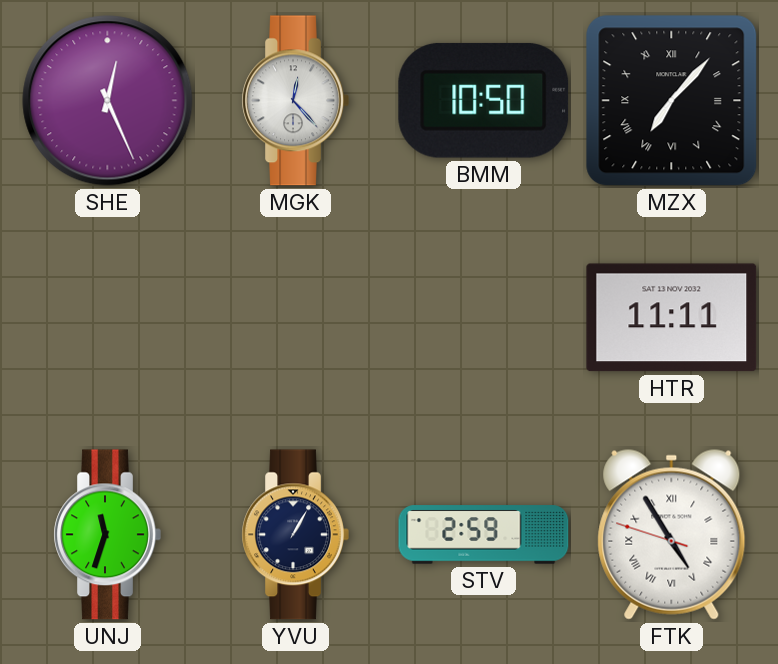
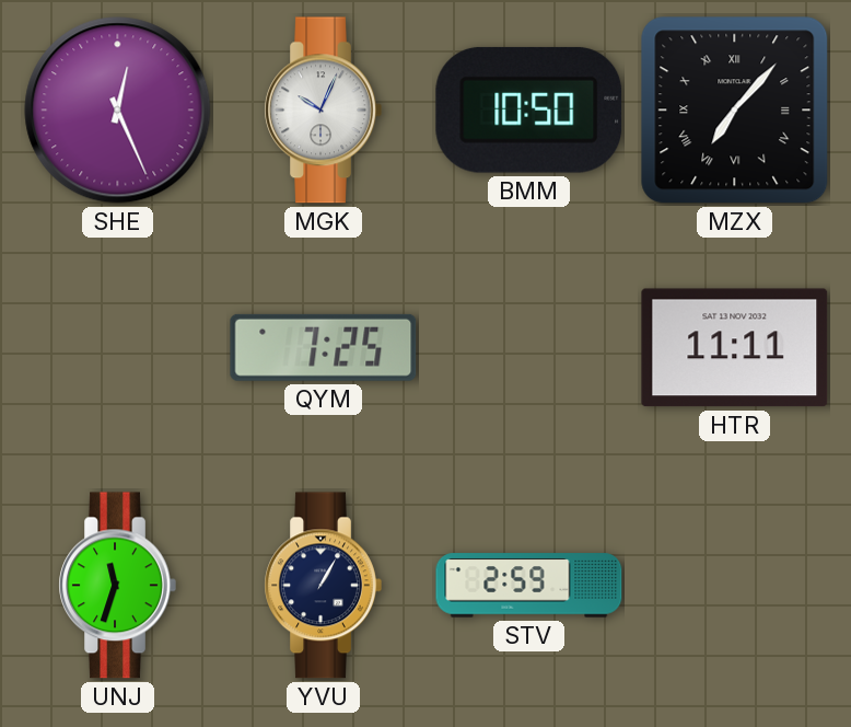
MGK: 12:23 -> 10:04 (323, 111)
QYM: none -> 7:25 (324, 347)
FTK: 4:54 -> none (672, 534)
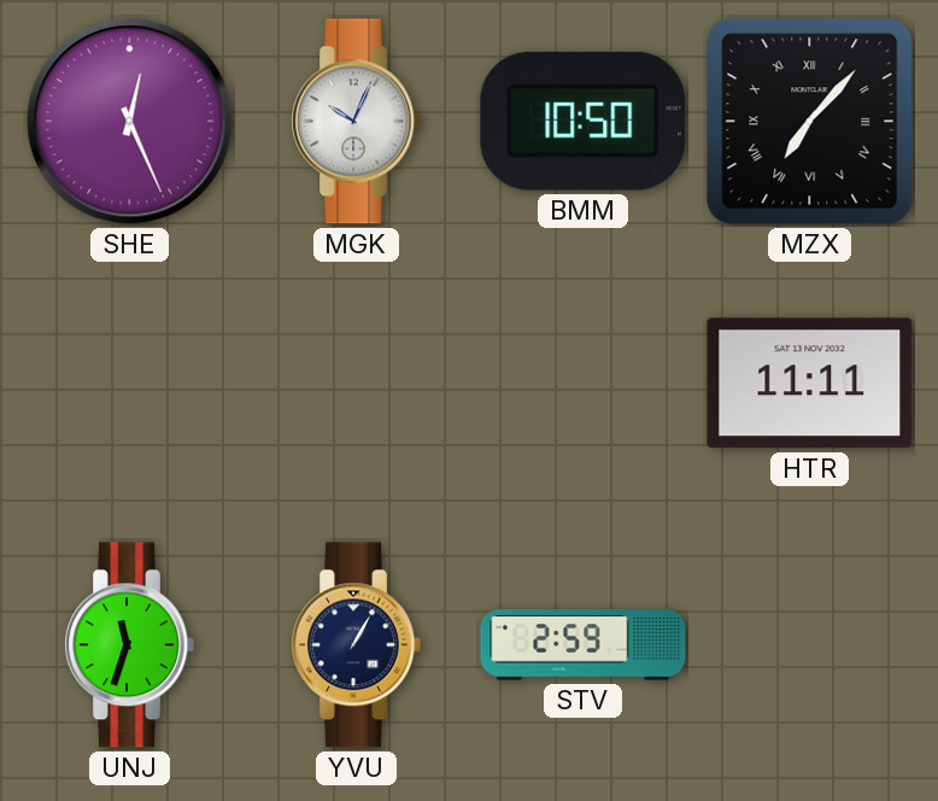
QYM: 7:25 -> none (324, 347)
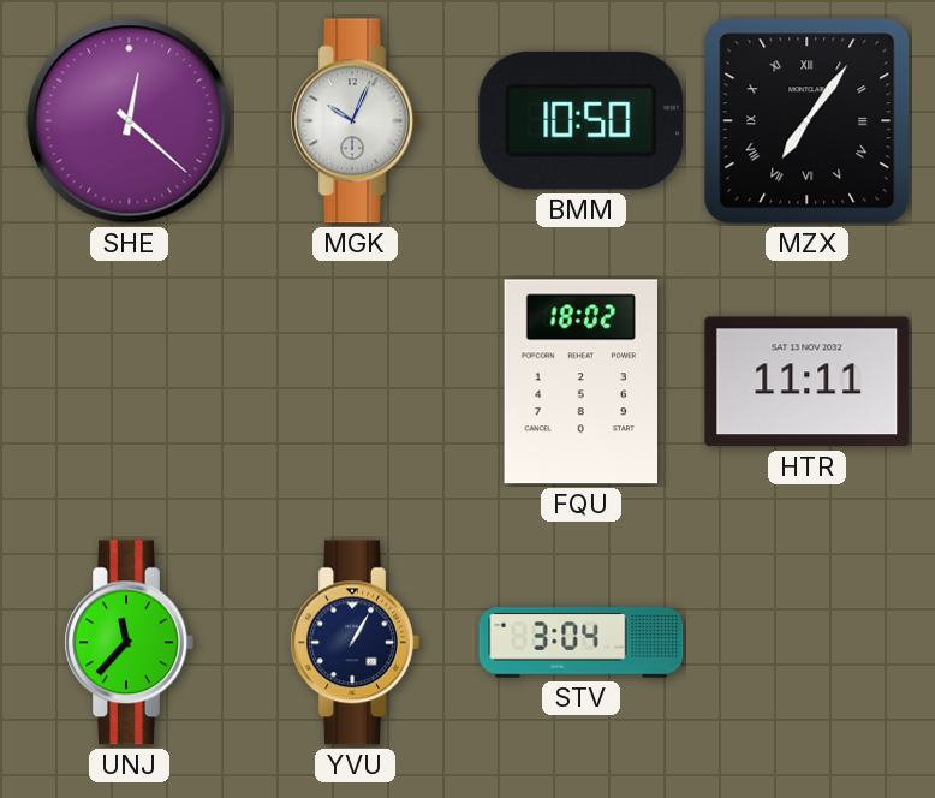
SHE: 12:26 -> 12:22 (130, 121)
MZX: 7:07 -> 7:06 (808, 121)
FQU: none -> 18:02 (582, 382)
UNJ: 11:33 -> 11:37 (129, 643)
STV: 2:59 -> 3:04 (582, 643)
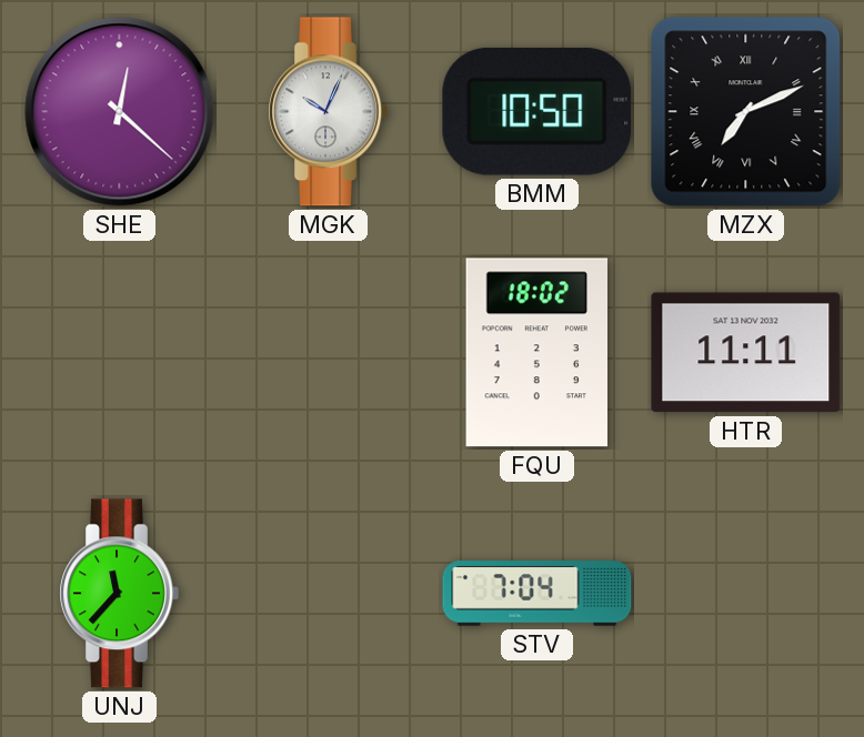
MZX: 7:06 -> 7:11 (746, 112)
YVU: 1:05 -> none (355, 643)
STV: 3:04 -> 7:04 (538, 594)
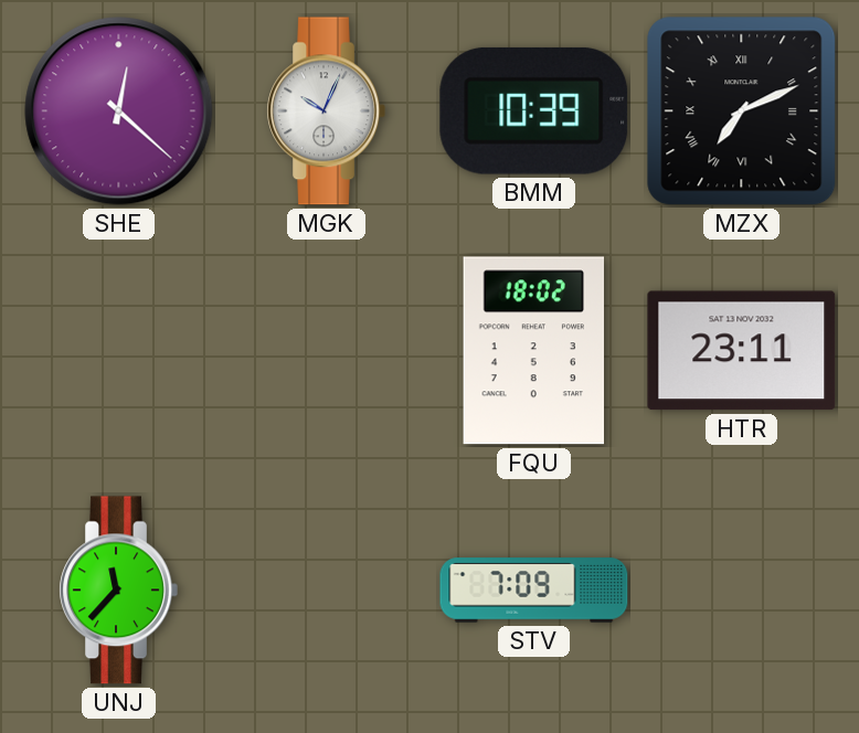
BMM: 10:50 -> 10:39 (534, 110)
HTR: 11:11 -> 23:11 (742, 351)
STV: 7:04 -> 7:09 (534, 591)
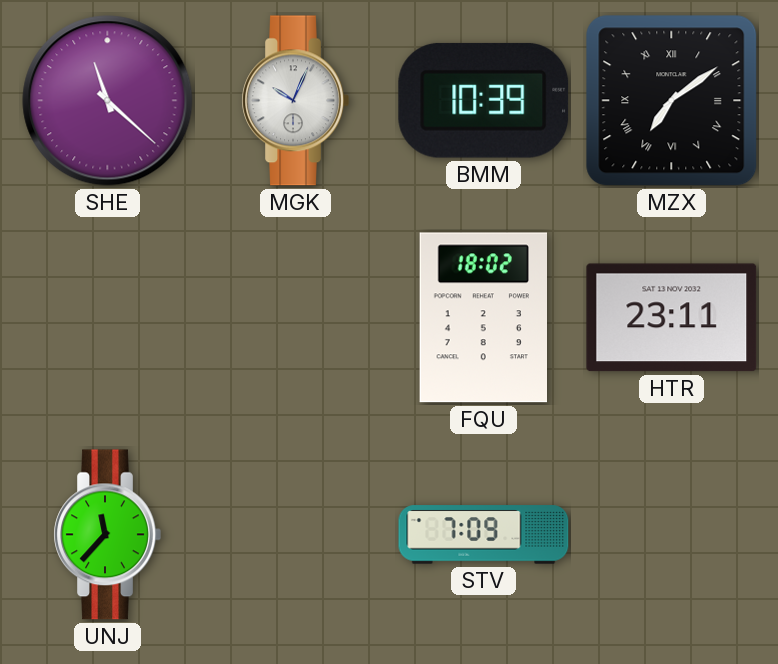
SHE: 12:22 -> 11:22 (108, 101)
MZX: 7:11 -> 7:09 (672, 101)
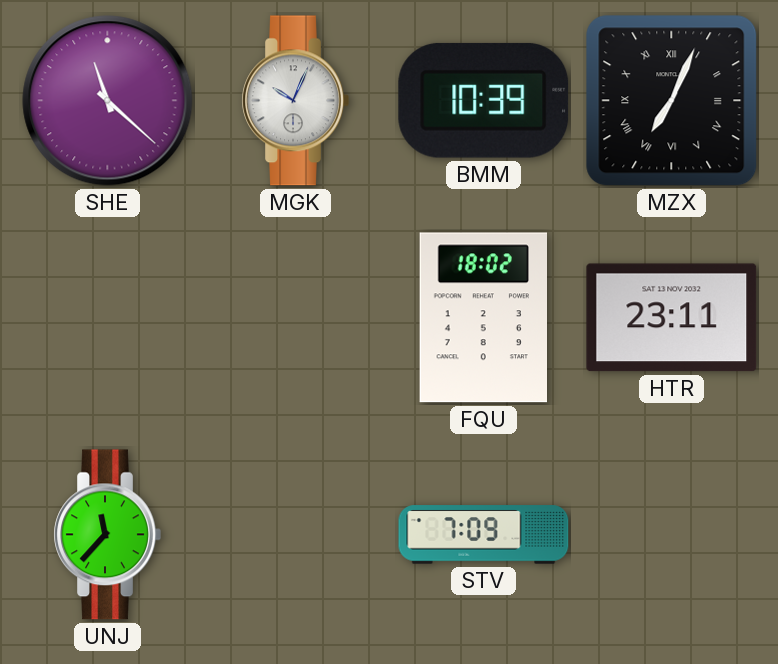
MZX: 7:09 -> 7:04 (672, 101)
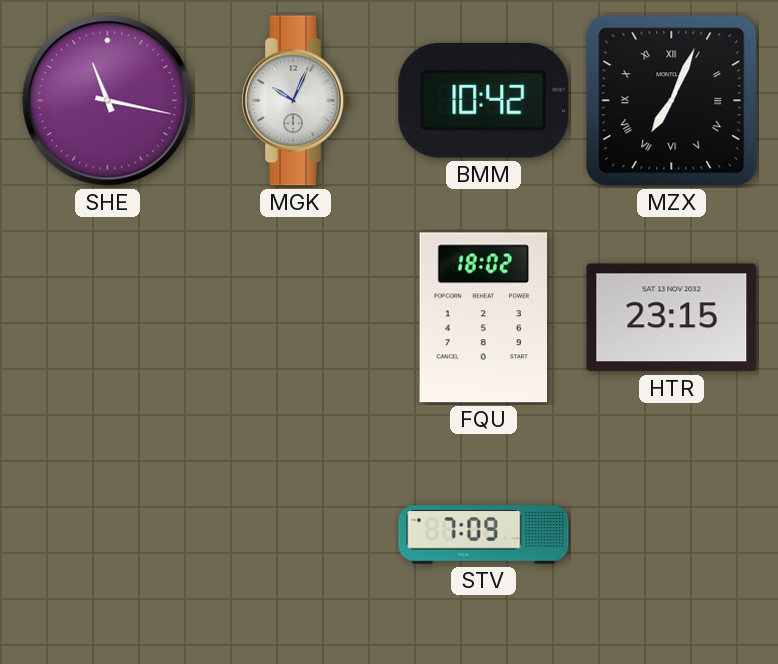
SHE: 11:22 -> 11:17 (108, 101)
BMM: 10:39 -> 10:42 (484, 100)
HTR: 23:11 -> 23:15 (672, 318)
UNJ: 11:37 -> none (107, 535)
